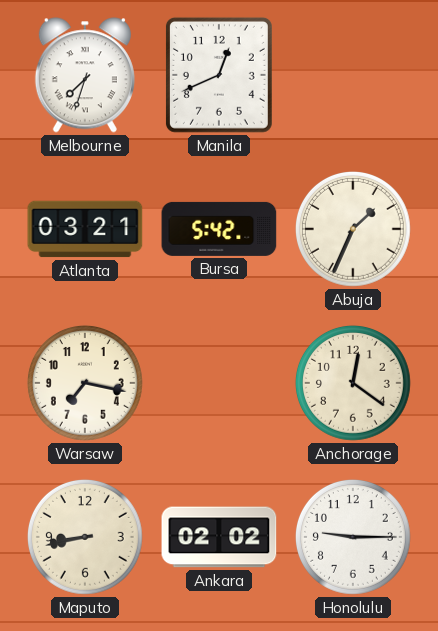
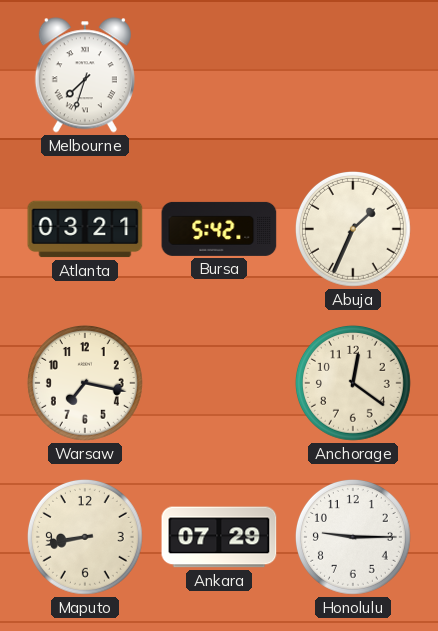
Manila: 12:41 -> none (219, 75)
Ankara: 02:02 -> 07:29 (219, 537)
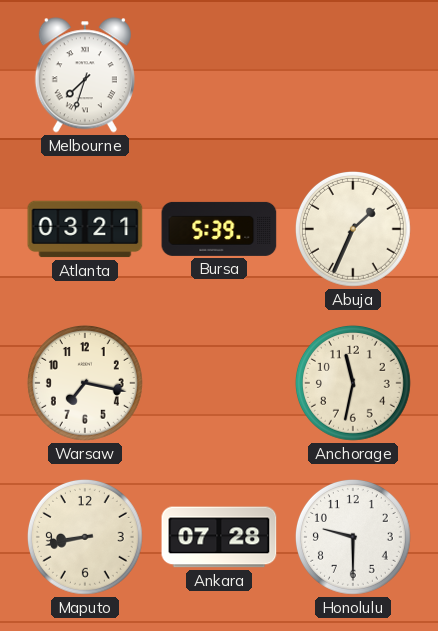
Bursa: 5:42 -> 5:39 (219, 229)
Anchorage: 12:21 -> 11:32 (353, 383)
Ankara: 07:29 -> 07:28 (219, 537)
Honolulu: 9:15 -> 9:30 (353, 537)
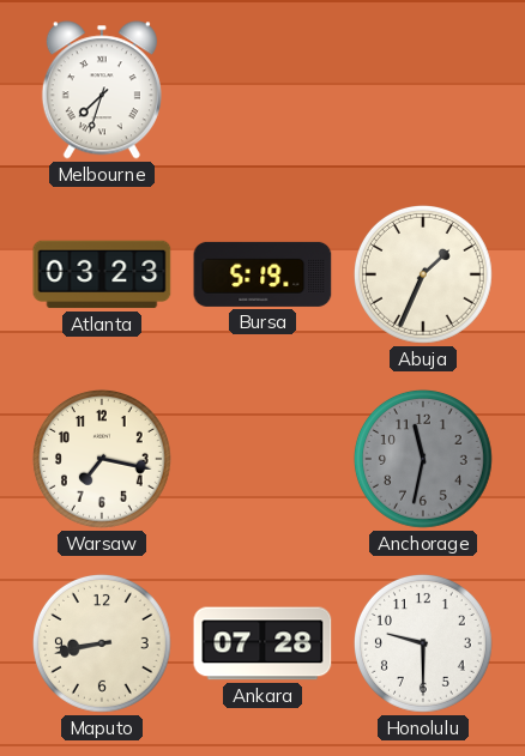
Atlanta: 03:21 -> 03:23 (102, 274)
Bursa: 5:39 -> 5:19 (262, 274)
Anchorage dial: cream -> grey (423, 459)
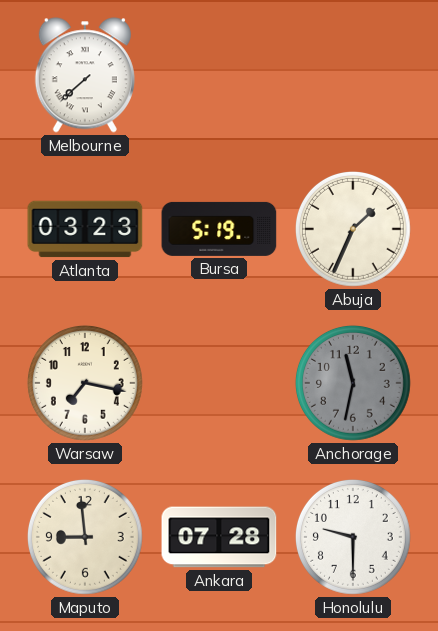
Melbourne: 7:33 -> 7:38 (85, 75)
Maputo: 8:43 -> 8:59 (85, 537)
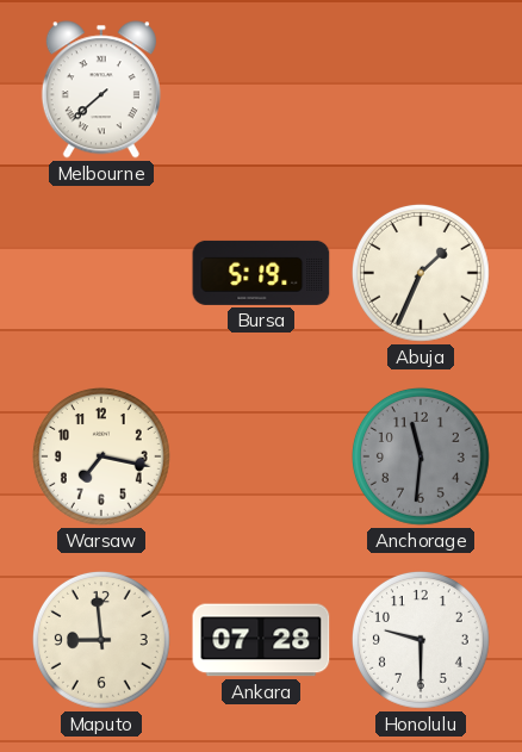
Atlanta: 03:23 -> none (85, 229)
Anchorage: 11:32 -> 11:31 (421, 456)
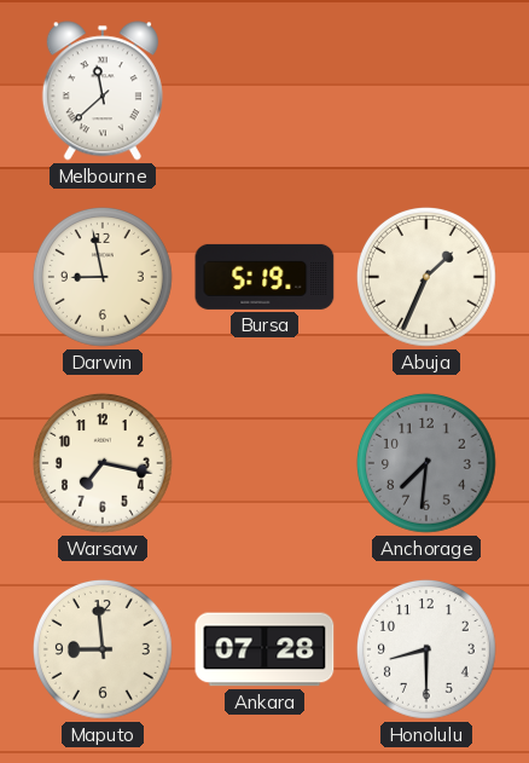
Melbourne: 7:38 -> 11:38 (103, 91)
Darwin: none -> 8:58 (103, 277)
Anchorage: 11:31 -> 7:31 (426, 463)
Honolulu: 9:30 -> 8:30 (426, 649)
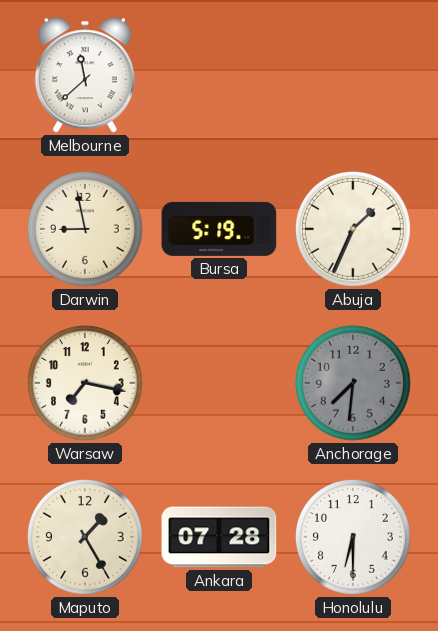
Maputo: 8:59 -> 1:25 (85, 537)
Honolulu: 8:30 -> 6:30 (353, 537)
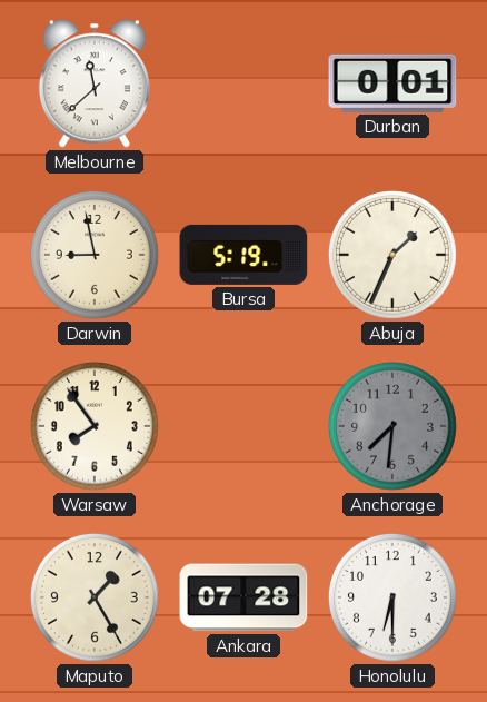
Durban: none -> 0:01 (392, 83)
Warsaw: 7:17 -> 7:54 (95, 426)
